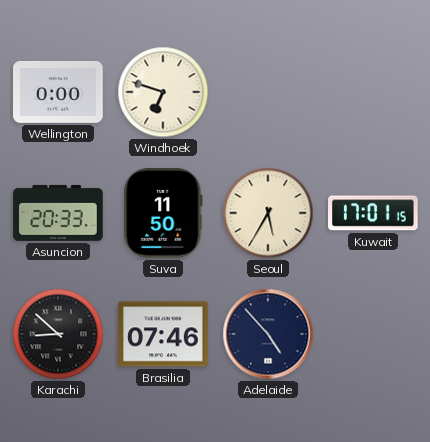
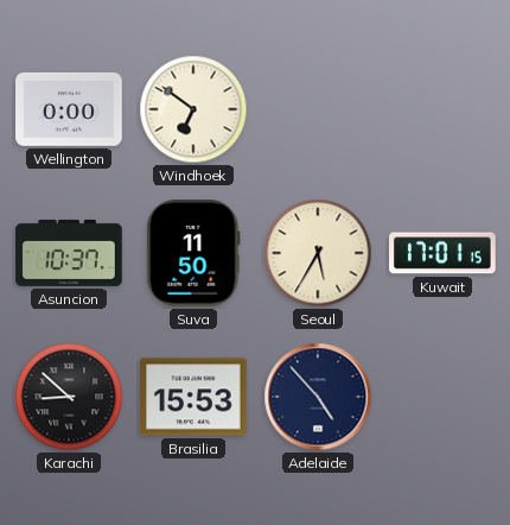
Windhoek: 6:48 -> 6:51 (193, 109)
Asuncion: 20:33 -> 10:37 (69, 253)
Brasilia: 07:46 -> 15:53 (193, 397)
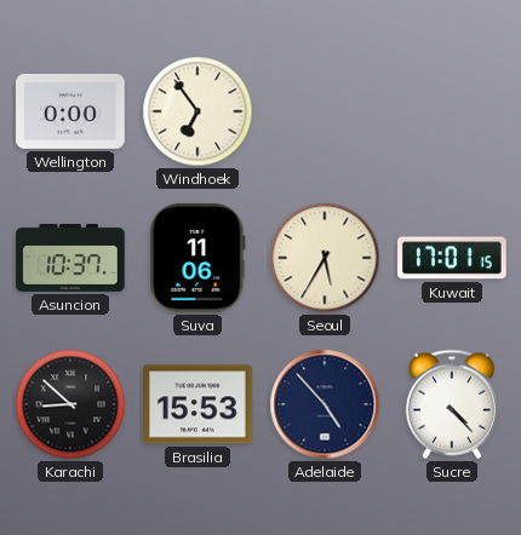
Windhoek: 6:51 -> 6:54 (197, 111)
Suva: 11:50 -> 11:06 (197, 258)
Sucre: none -> 4:23 (452, 404)
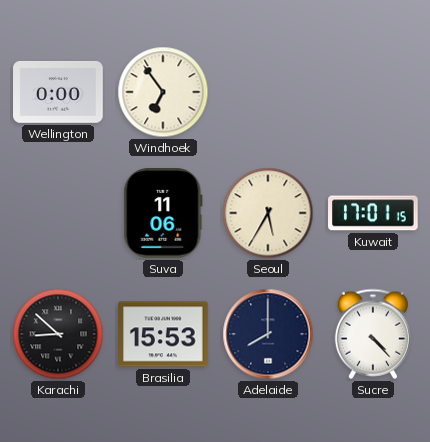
Asuncion: 10:37 -> none (70, 258)
Adelaide: 4:53 -> 8:00 (268, 334)
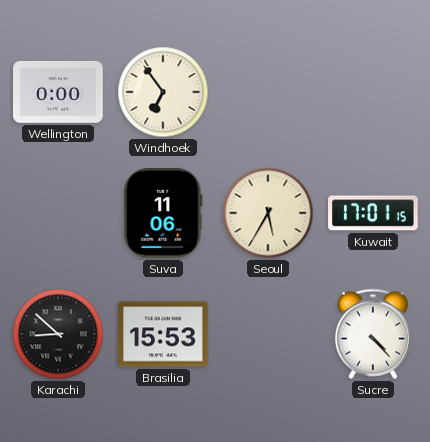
Adelaide: 8:00 -> none (268, 334)
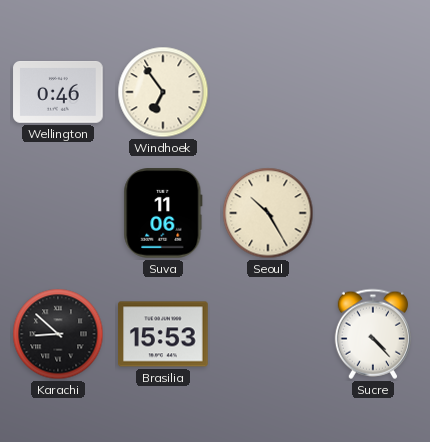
Wellington: 0:00 -> 0:46 (58, 93)
Seoul: 5:35 -> 10:25 (268, 213)
Kuwait: 17:01 -> none (373, 213)
